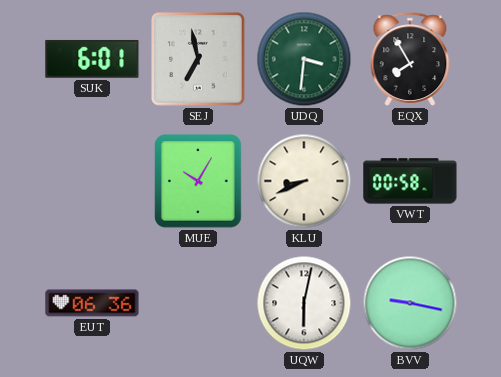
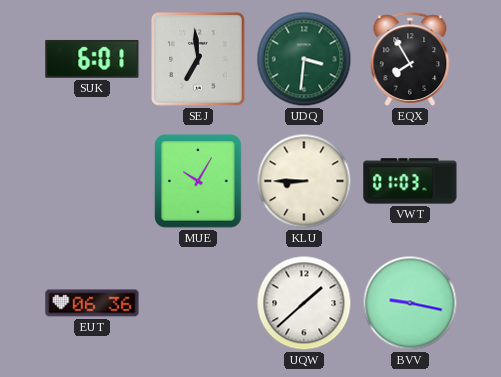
SEJ: 6:58 -> 6:59 (198, 59)
KLU: 8:41 -> 8:45 (304, 181)
VWT: 00:58 -> 01:03 (410, 181)
UQW: 6:02 -> 1:38 (304, 303)
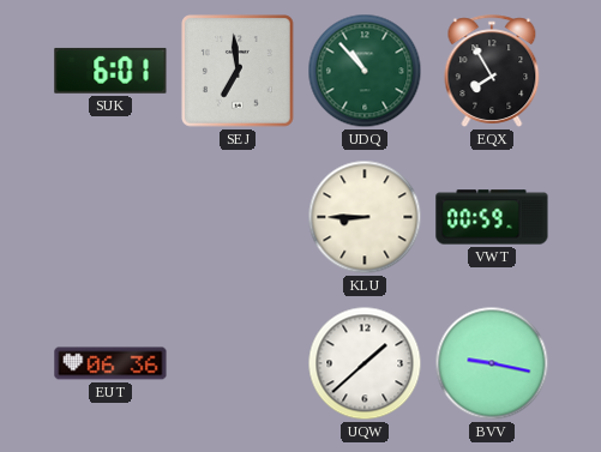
UDQ: 3:31 -> 10:53 (365, 71)
MUE: 10:05 -> none (198, 181)
VWT: 01:03 -> 00:59 (492, 217)
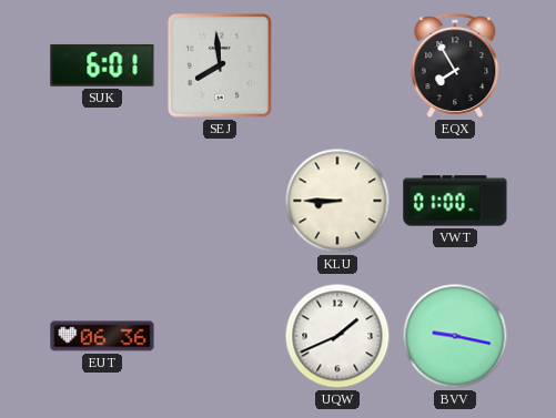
SEJ: 6:59 -> 7:59 (220, 65)
UDQ: 10:53 -> none (365, 71)
VWT: 00:59 -> 01:00 (455, 201)
UQW: 1:38 -> 1:41 (337, 336)
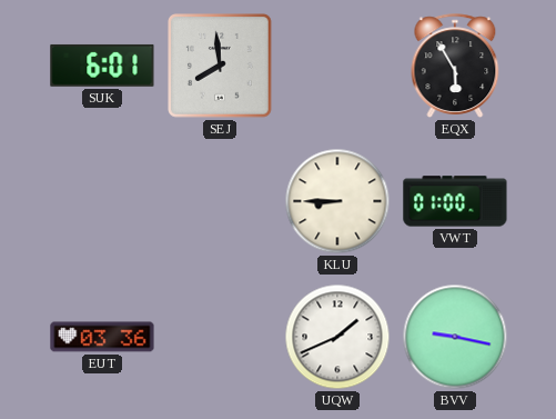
EQX: 7:55 -> 5:55 (455, 66)
EUT: 06:36 -> 03:36 (102, 337)
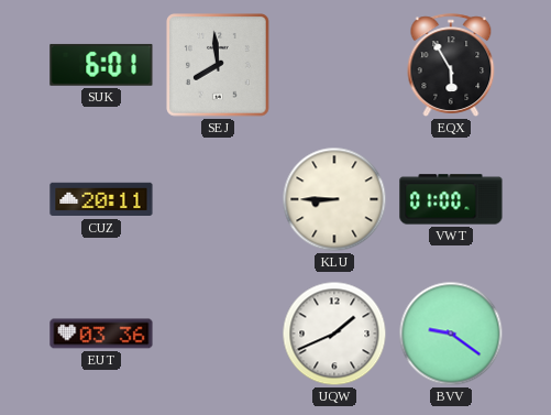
CUZ: none -> 20:11 (101, 199)
BVV: 9:17 -> 9:21 (451, 334)
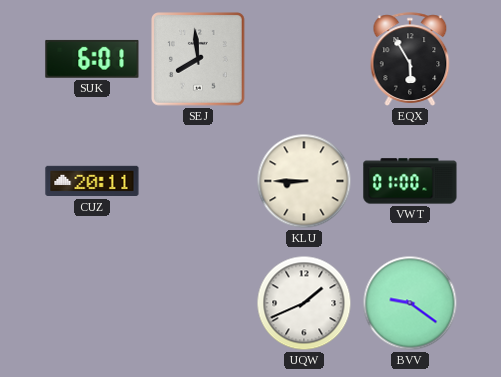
EUT: 03:36 -> none (101, 334)
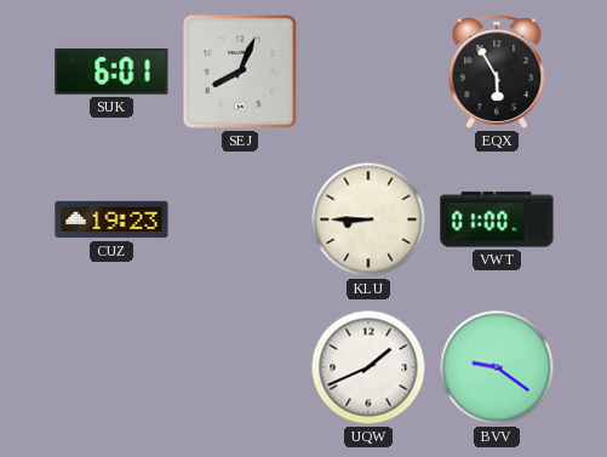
SEJ: 7:59 -> 8:04 (240, 72)
CUZ: 20:11 -> 19:23 (111, 219)
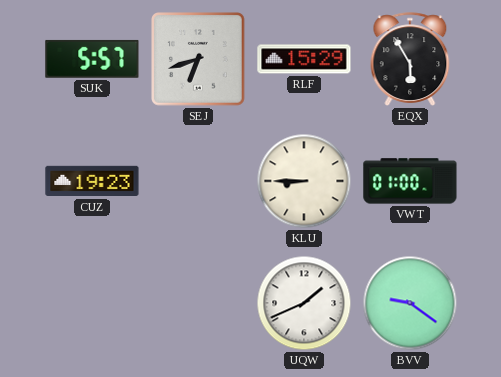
SUK: 6:01 -> 5:57 (92, 59)
SEJ: 8:04 -> 6:42 (198, 59)
RLF: none -> 15:29 (304, 59)
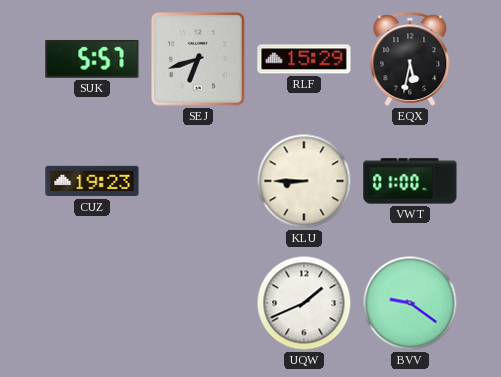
EQX: 5:55 -> 5:32 (410, 59)
